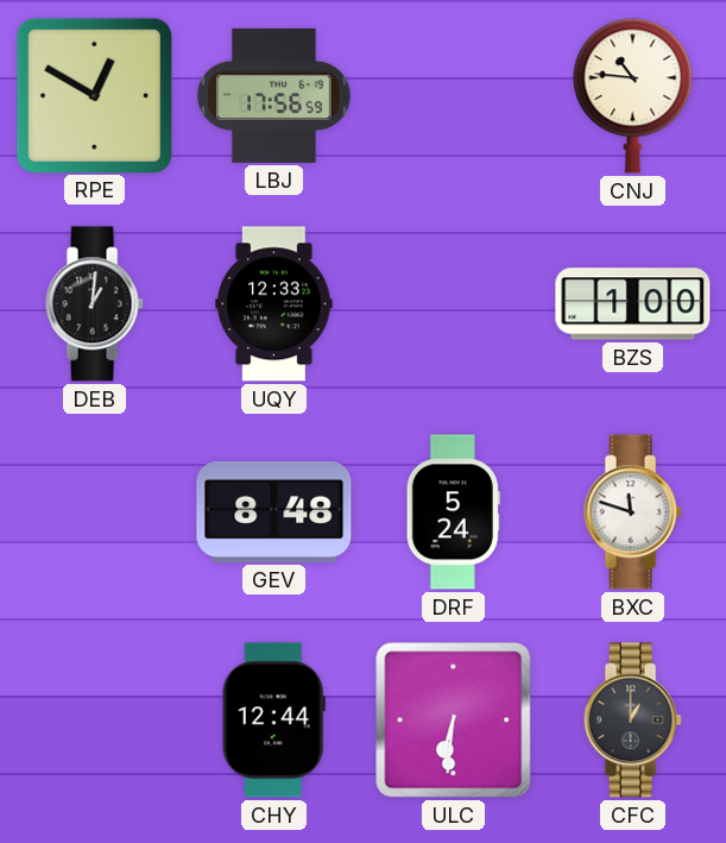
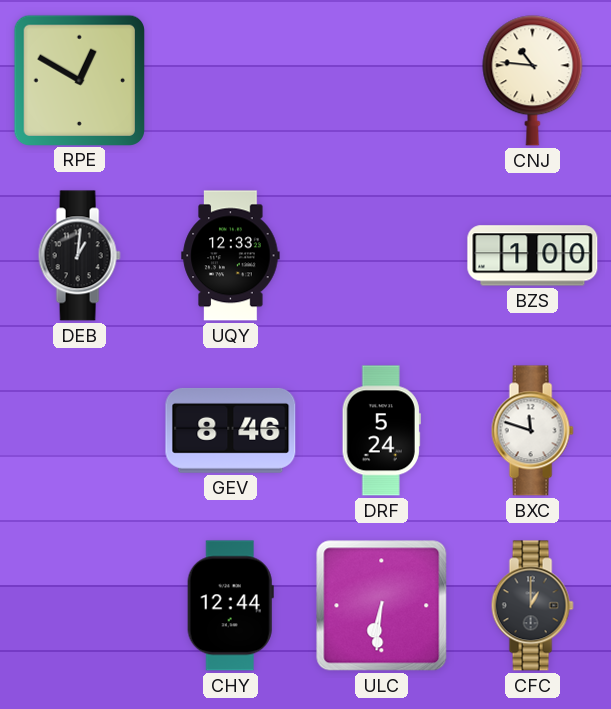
LBJ: 17:56 -> none (274, 95)
GEV: 8:48 -> 8:46 (231, 430)
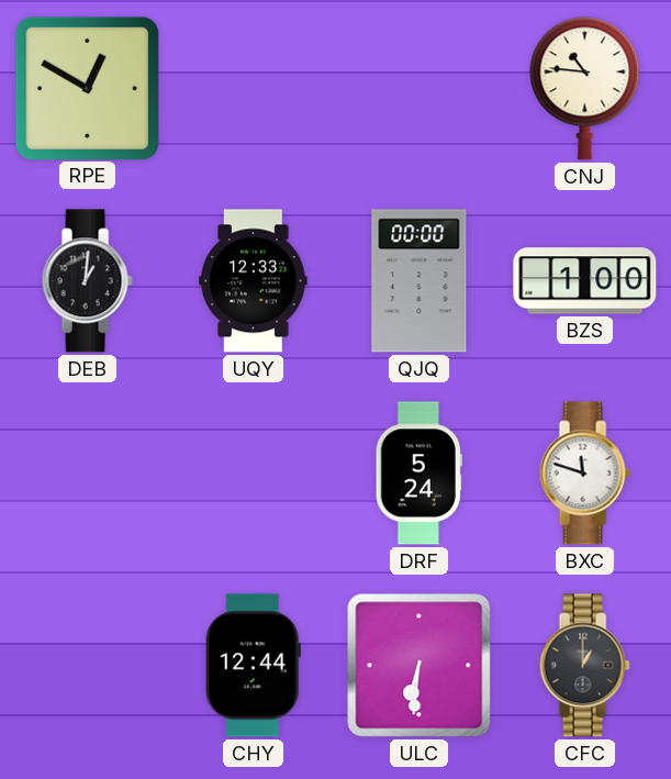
QJQ: none -> 00:00 (420, 281)
GEV: 8:46 -> none (231, 430)
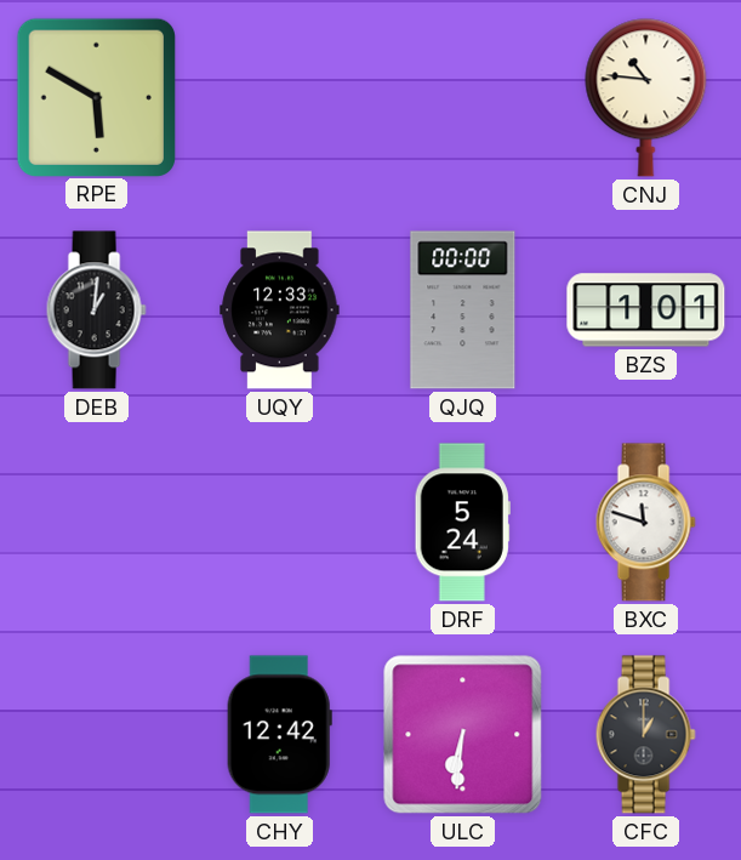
RPE: 12:50 -> 5:50 (96, 97)
BZS: 1:00 -> 1:01 (646, 311)
CHY: 12:44 -> 12:42 (279, 735)
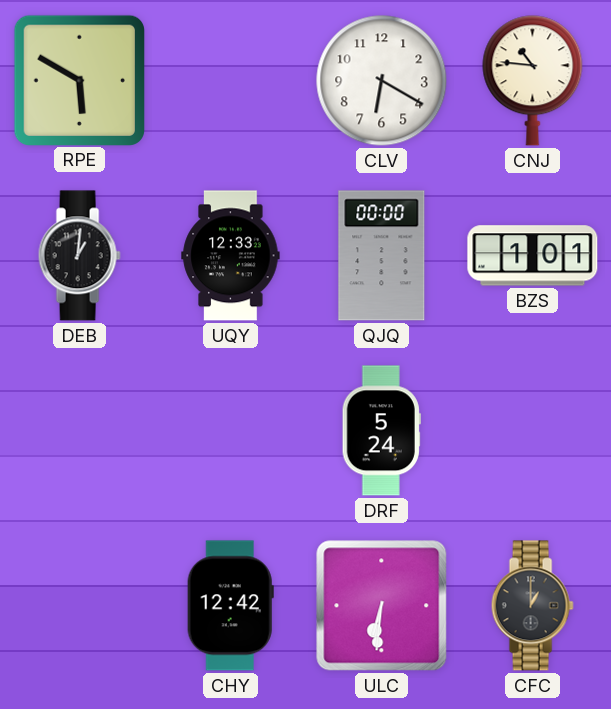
CLV: none -> 6:20 (382, 81)
BXC: 11:48 -> none (645, 523)
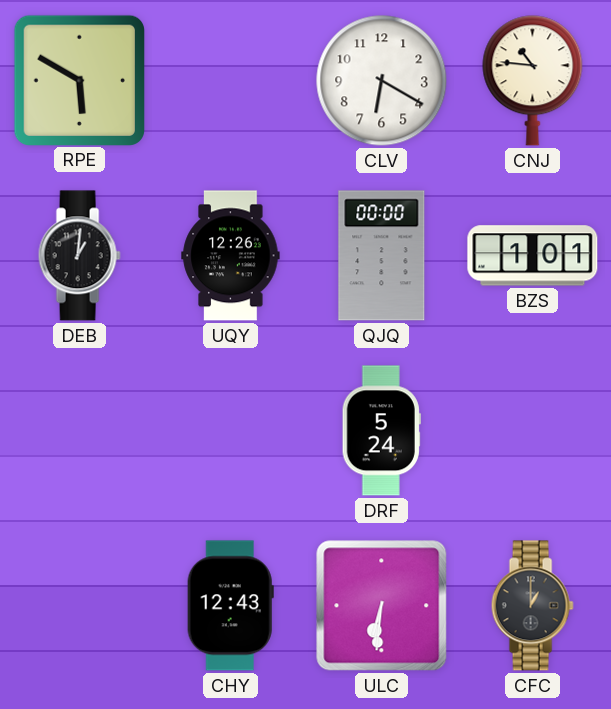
UQY: 12:33 -> 12:26 (231, 256)
CHY: 12:42 -> 12:43 (230, 606)
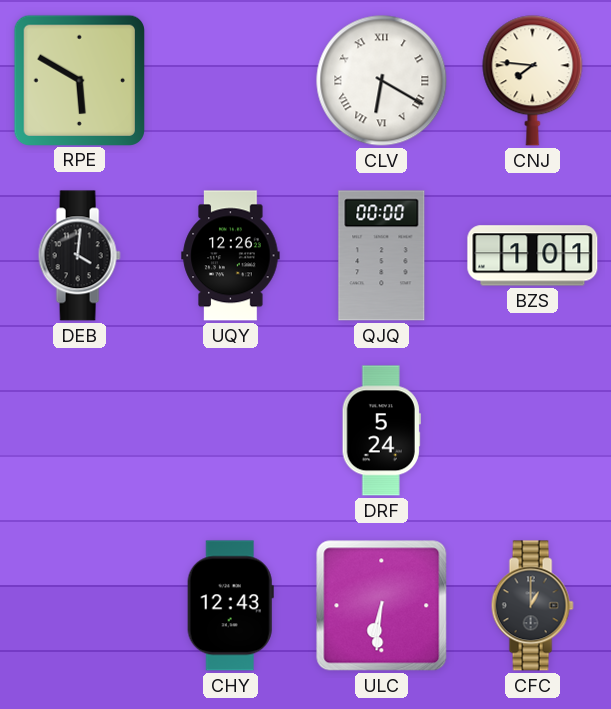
CLV numerals: Arabic -> Roman (382, 81)
CNJ: 10:46 -> 7:46 (533, 81)
DEB: 1:01 -> 4:01 (79, 256)
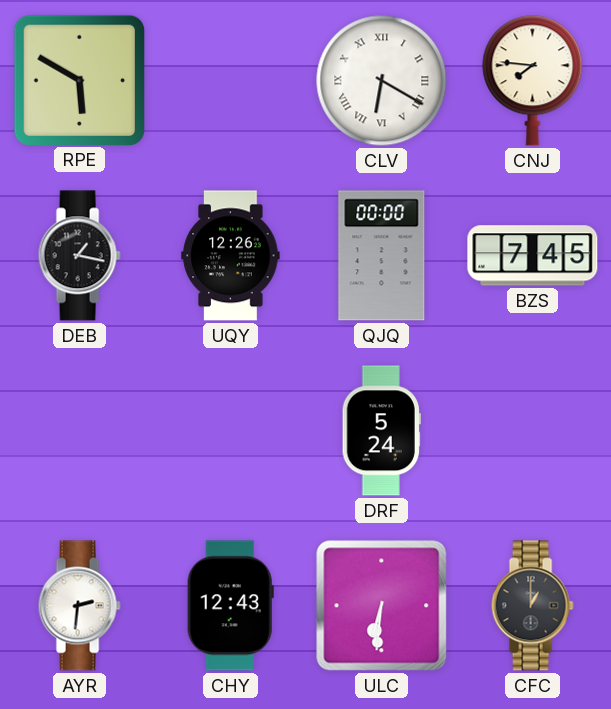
DEB: 4:01 -> 1:17 (79, 256)
BZS: 1:01 -> 7:45 (533, 256)
AYR: none -> 2:31 (79, 606)
